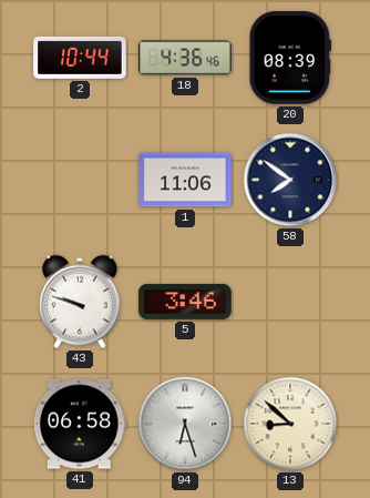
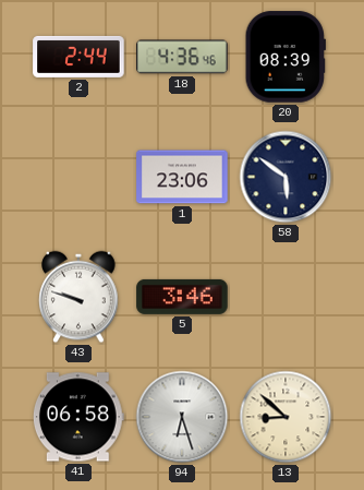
2: 10:44 -> 2:44 (78, 57)
1: 11:06 -> 23:06 (182, 177)
58: 7:51 -> 5:51 (286, 177)
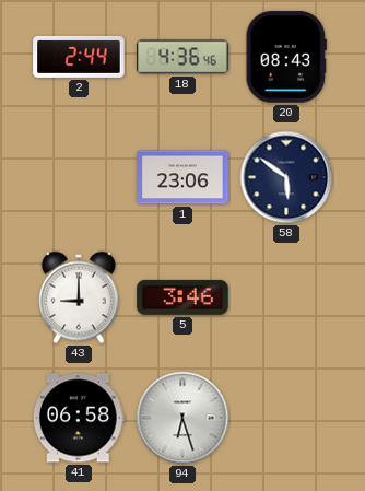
20: 08:39 -> 08:43 (286, 57)
43: 9:48 -> 9:00 (79, 297)
13: 8:52 -> none (286, 417)
